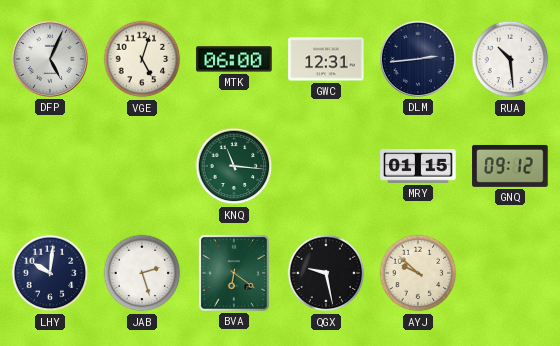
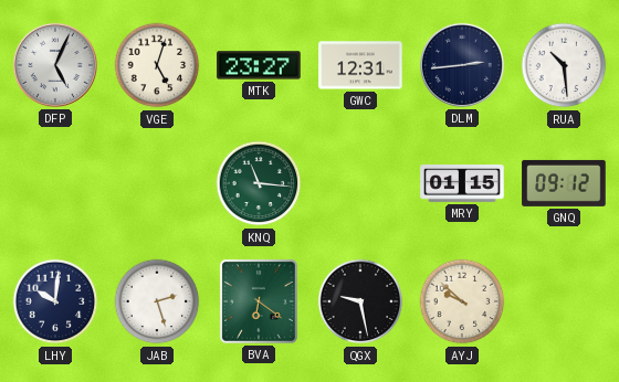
MTK: 06:00 -> 23:27 (259, 65)
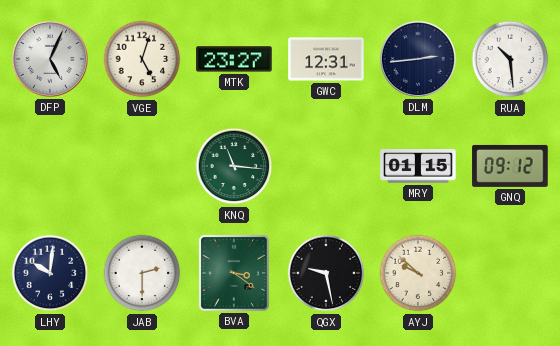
JAB: 2:27 -> 2:30 (142, 273)
BVA: 6:21 -> 3:21 (234, 273)
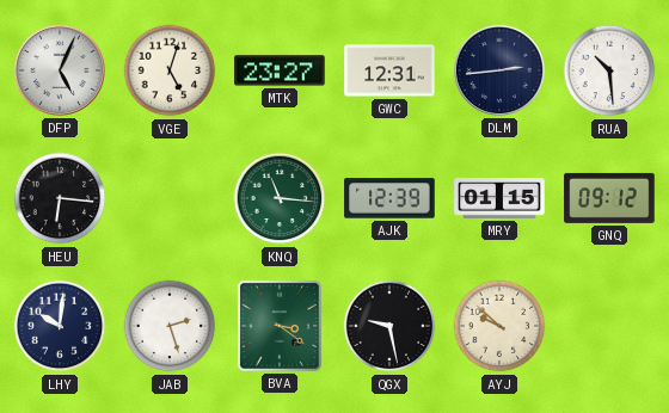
HEU: none -> 6:16 (60, 198)
AJK: none -> 12:39 (389, 198)
JAB: 2:30 -> 2:27 (170, 326)
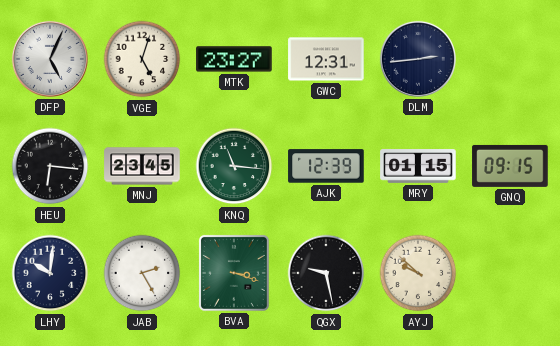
RUA: 10:29 -> none (609, 70)
MNJ: none -> 23:45 (142, 166)
GNQ: 09:12 -> 09:15 (510, 166)
JAB: 2:27 -> 2:25 (142, 273)
BVA: 3:21 -> 3:18 (234, 273)
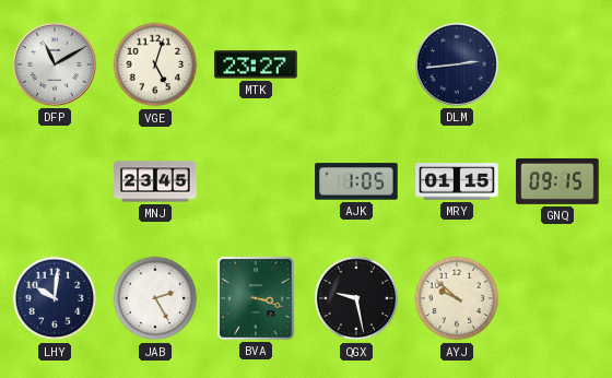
DFP: 5:04 -> 11:10 (55, 64)
GWC: 12:31 -> none (326, 59)
HEU: 6:16 -> none (50, 166)
KNQ: 11:16 -> none (234, 166)
AJK: 12:39 -> 1:05 (356, 181)
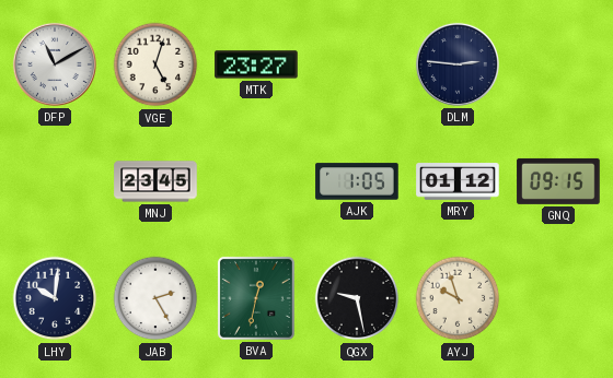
DLM: 2:44 -> 2:46 (458, 64)
MRY: 01:15 -> 01:12 (458, 181)
BVA: 3:18 -> 12:32 (256, 298)
AYJ: 9:52 -> 9:57 (458, 298)
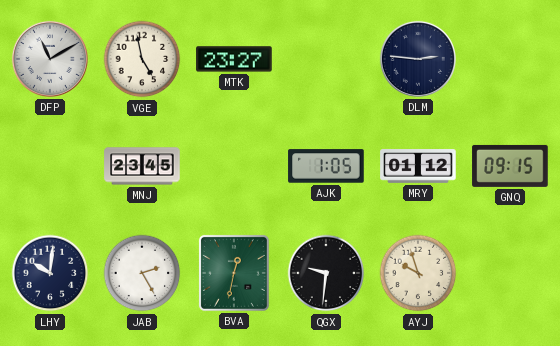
VGE: 5:03 -> 4:58 (142, 59)
QGX: 9:28 -> 9:31 (326, 273)
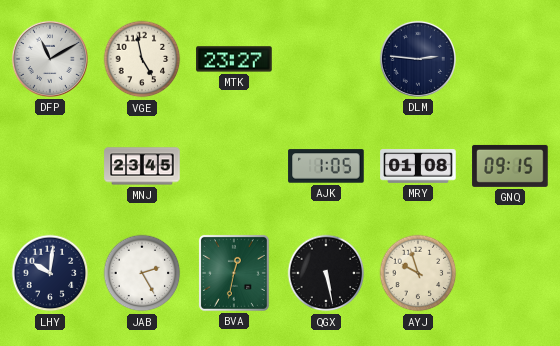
MRY: 01:12 -> 01:08 (418, 166)
QGX: 9:31 -> 5:28 (326, 273)
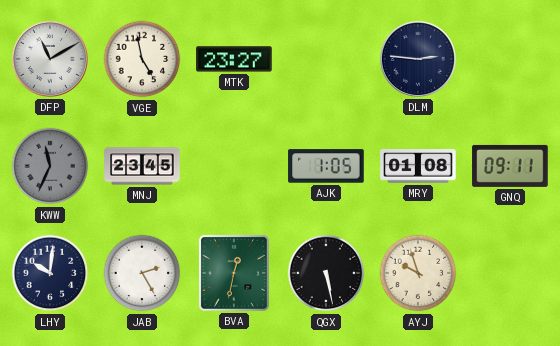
KWW: none -> 11:34 (50, 166)
GNQ: 09:15 -> 09:11 (510, 166)
